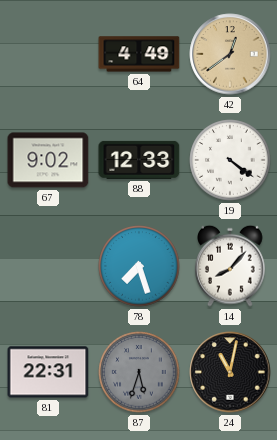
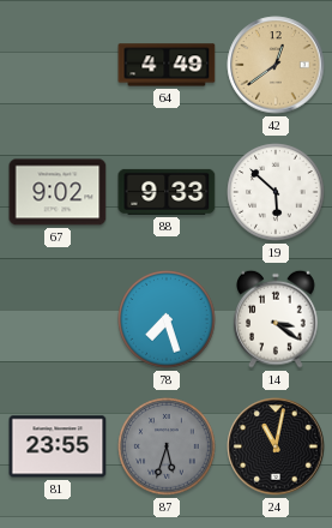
88: 12:33 -> 9:33 (167, 192)
19: 4:21 -> 5:52 (276, 192)
14: 8:07 -> 3:21 (277, 319)
81: 22:31 -> 23:55 (58, 446)
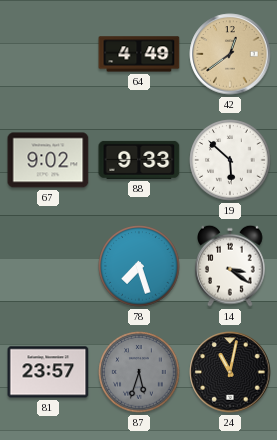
81: 23:55 -> 23:57 (48, 372)
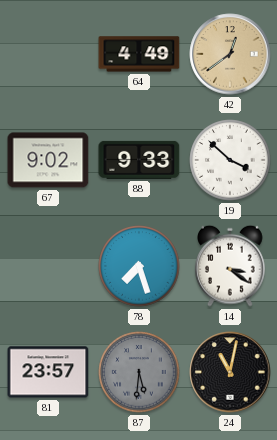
19: 5:52 -> 3:52 (230, 160)
87: 5:33 -> 5:31 (139, 372)
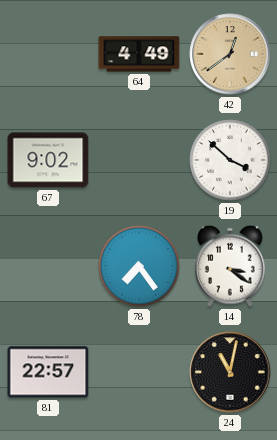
88: 9:33 -> none (139, 160)
78: 7:27 -> 7:24 (139, 266)
81: 23:57 -> 22:57 (48, 372)
87: 5:31 -> none (139, 372)
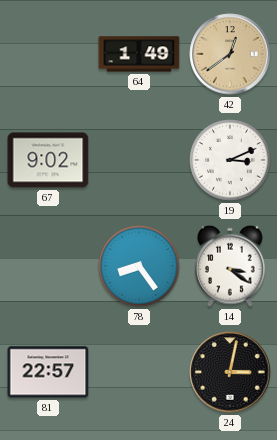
64: 4:49 -> 1:49 (139, 54)
19: 3:52 -> 3:11 (230, 160)
78: 7:24 -> 8:24 (139, 266)
24: 11:02 -> 3:02 (230, 372)
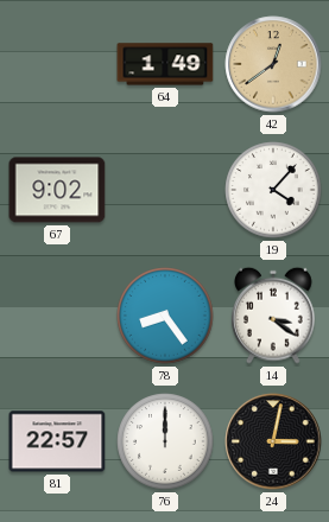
19: 3:11 -> 4:07 (273, 190)
76: none -> 12:00 (165, 441)
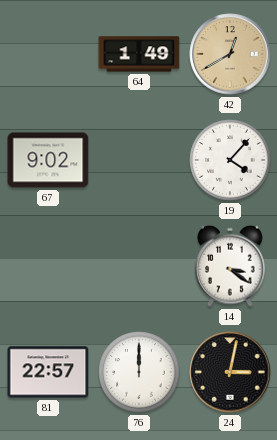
42: 12:39 -> 12:40 (230, 54)
78: 8:24 -> none (165, 316)
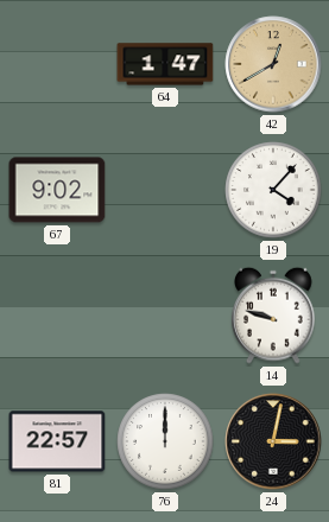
64: 1:49 -> 1:47 (165, 64)
14: 3:21 -> 9:48 (274, 316)
